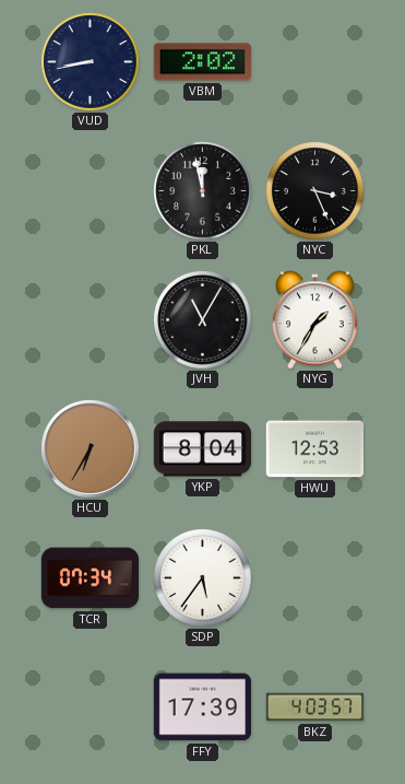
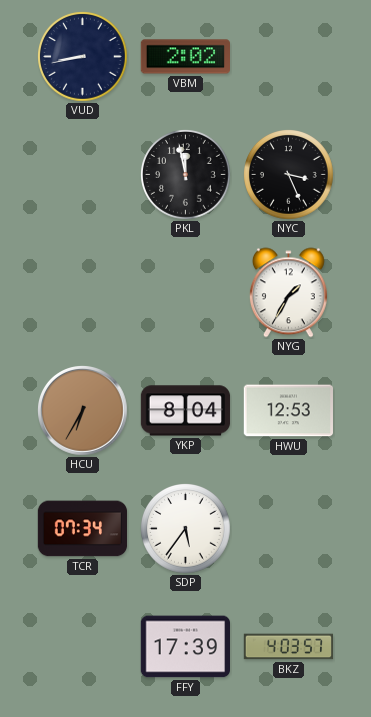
JVH: 11:05 -> none (203, 320)
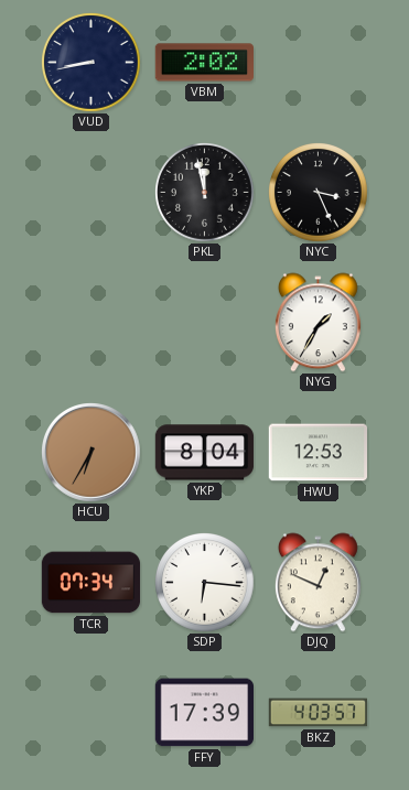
SDP: 5:36 -> 6:16 (205, 583)
DJQ: none -> 12:49 (317, 583)
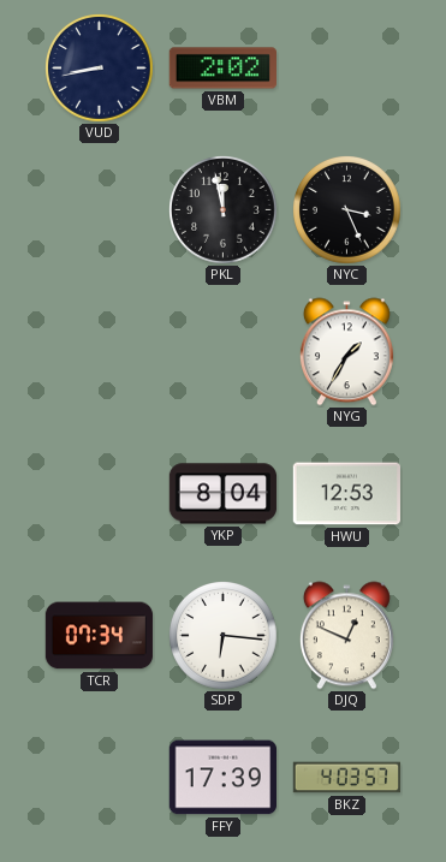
HCU: 6:35 -> none (92, 453)
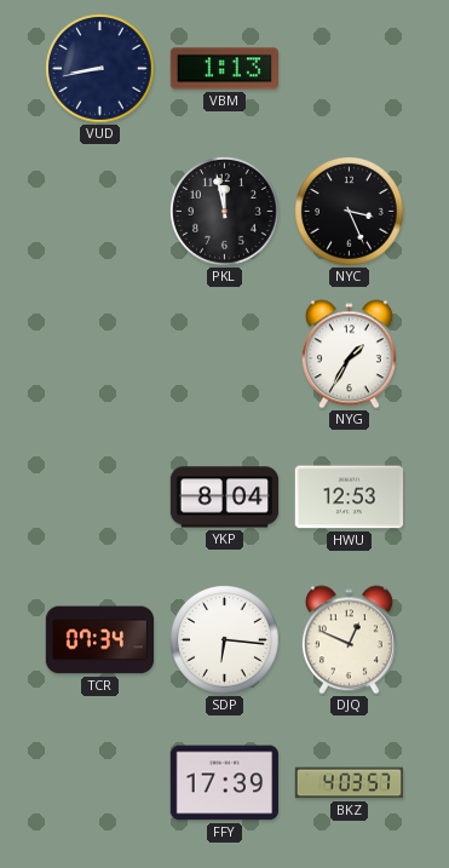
VBM: 2:02 -> 1:13 (225, 69)
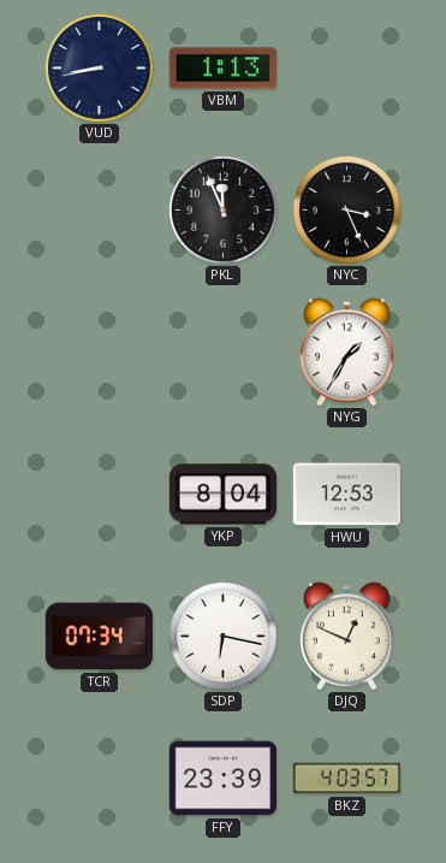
PKL: 11:58 -> 11:56 (224, 211)
SDP: 6:16 -> 6:17 (224, 637)
FFY: 17:39 -> 23:39 (222, 779)
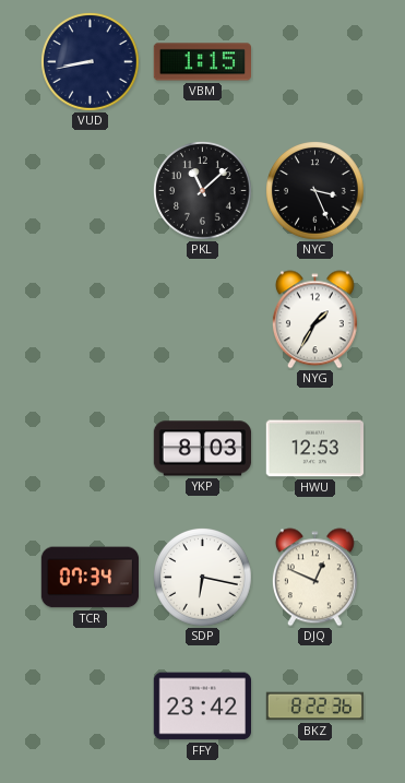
VBM: 1:13 -> 1:15 (203, 62)
PKL: 11:56 -> 11:08 (203, 191)
YKP: 8:04 -> 8:03 (203, 449)
FFY: 23:39 -> 23:42 (202, 707)
BKZ: 4:03 -> 8:22 (315, 707)
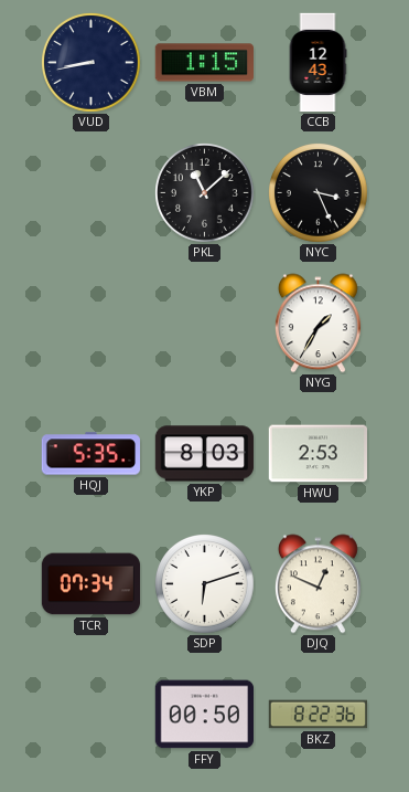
CCB: none -> 12:43 (317, 63)
HQJ: none -> 5:35 (90, 454)
HWU: 12:53 -> 2:53 (317, 454)
SDP: 6:17 -> 6:12 (205, 584)
FFY: 23:42 -> 00:50 (204, 715)
